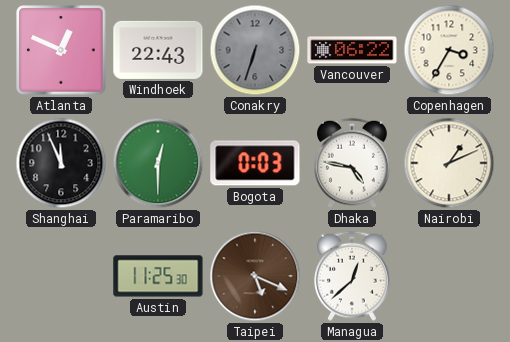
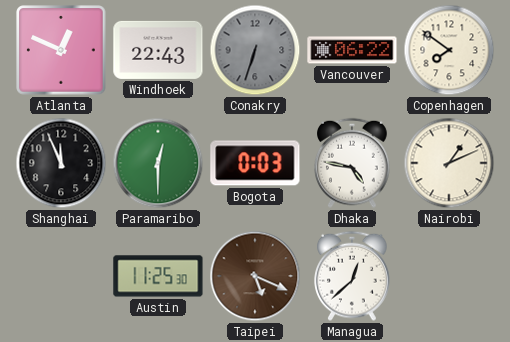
Copenhagen: 3:35 -> 7:51 (449, 50)
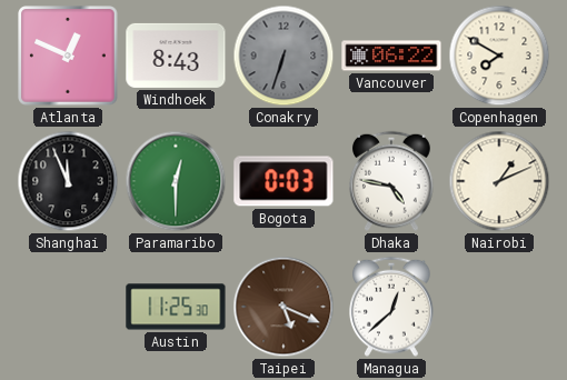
Windhoek: 22:43 -> 8:43 (176, 56)
Copenhagen: 7:51 -> 7:50 (499, 56)
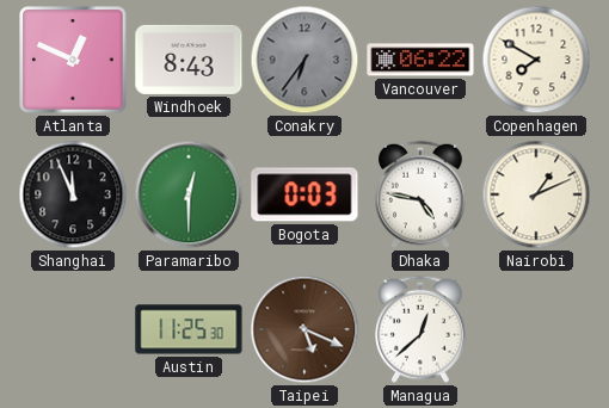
Conakry: 6:33 -> 6:36 (304, 60)
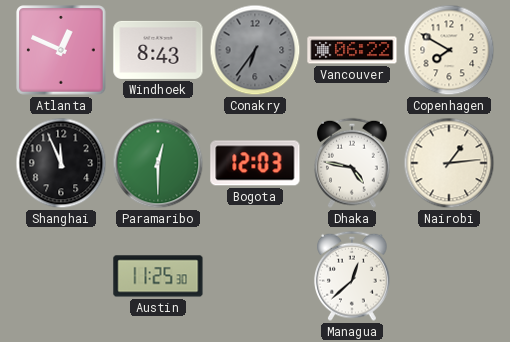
Bogota: 0:03 -> 12:03 (255, 163)
Nairobi: 1:11 -> 1:14 (449, 163)
Taipei: 5:19 -> none (304, 329)
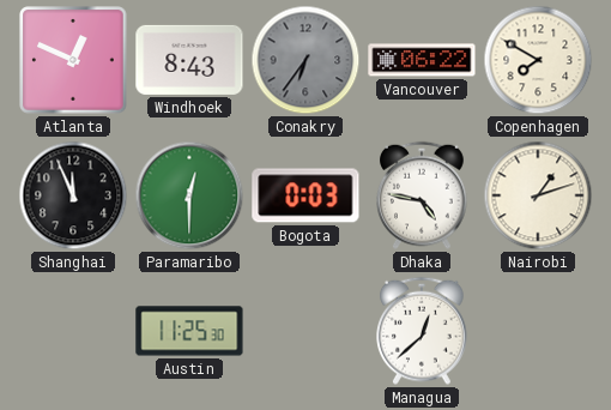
Bogota: 12:03 -> 0:03 (305, 195)
Nairobi: 1:14 -> 1:12 (538, 195)
